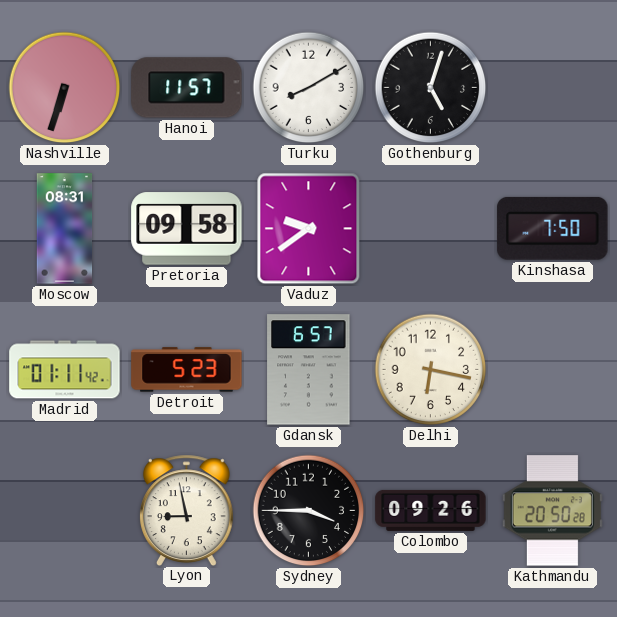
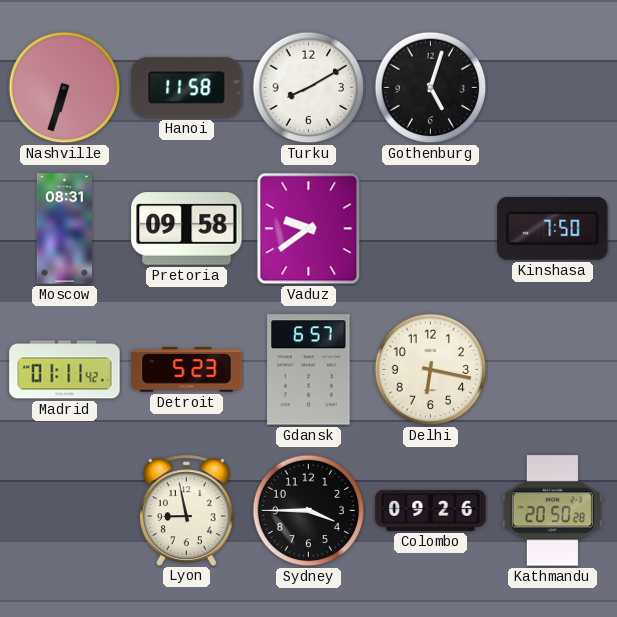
Hanoi: 11:57 -> 11:58 (187, 88)
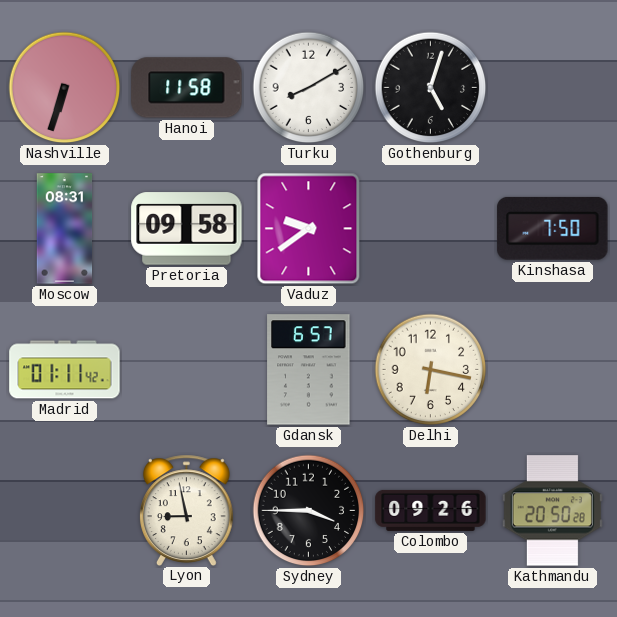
Detroit: 5:23 -> none (187, 370)
